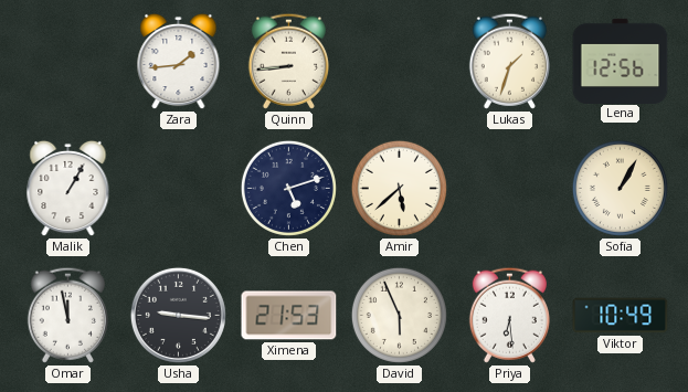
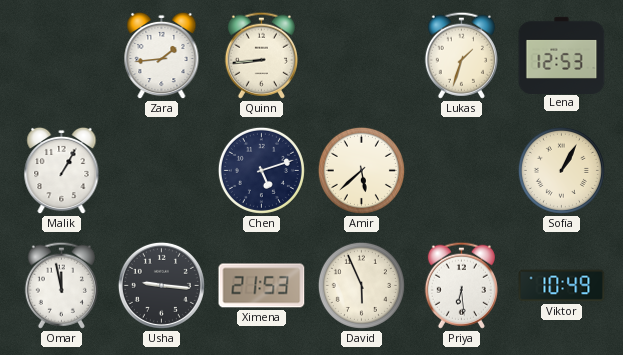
Lena: 12:56 -> 12:53 (562, 55)
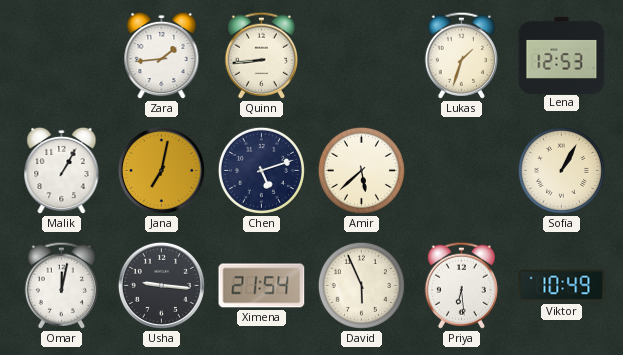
Jana: none -> 7:02 (161, 170)
Omar: 11:58 -> 12:02 (61, 285)
Ximena: 21:53 -> 21:54 (262, 286)
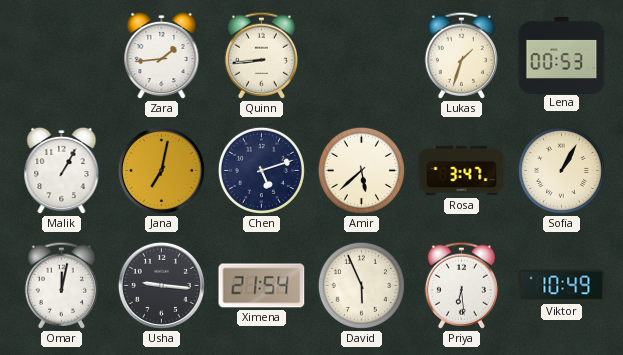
Lena: 12:53 -> 00:53 (562, 55)
Rosa: none -> 3:47 (462, 171)
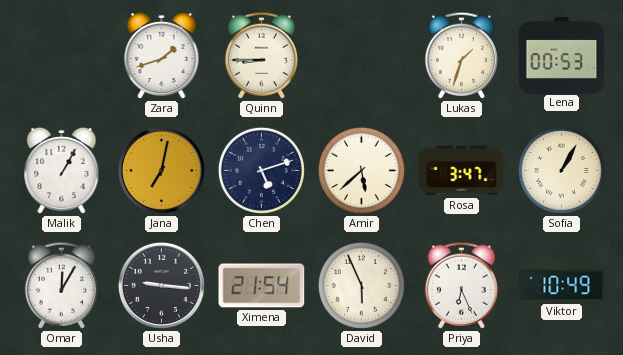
Zara: 1:44 -> 1:42 (162, 56)
Quinn: 8:44 -> 8:45 (261, 55)
Omar: 12:02 -> 12:05 (61, 285)
Priya: 6:29 -> 6:26 (461, 285)
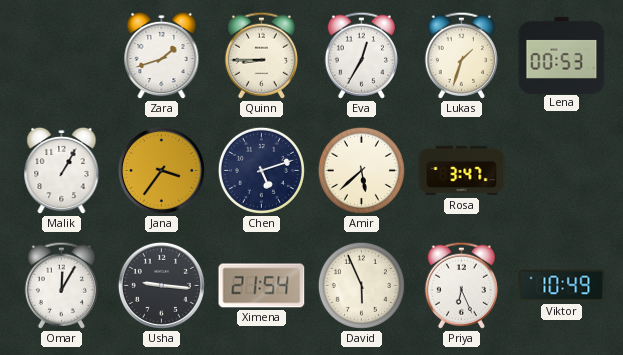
Eva: none -> 12:35 (361, 55)
Jana: 7:02 -> 3:36 (161, 170)
Sofia: 1:05 -> none (561, 170)
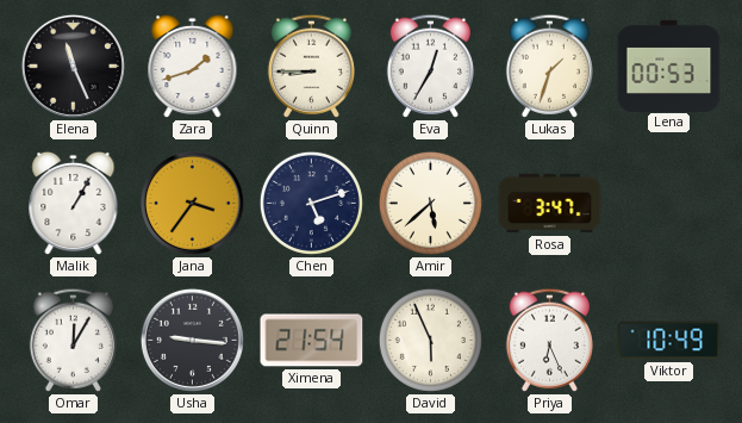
Elena: none -> 11:26 (73, 66)
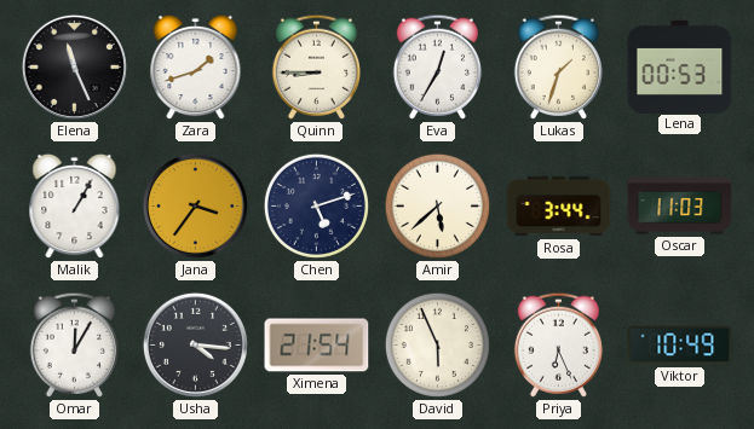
Rosa: 3:47 -> 3:44 (559, 207)
Oscar: none -> 11:03 (680, 207)
Usha: 9:16 -> 4:16 (195, 344)
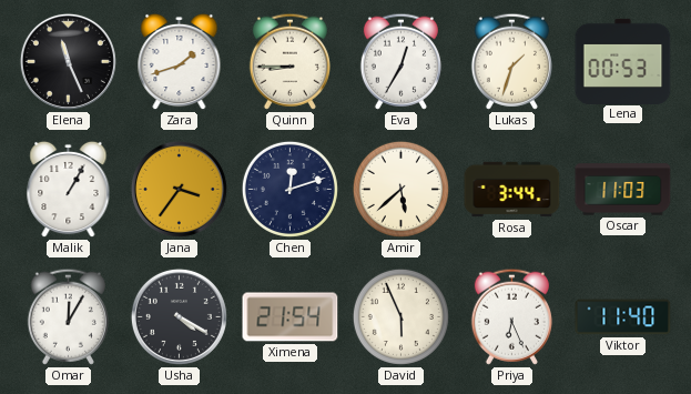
Chen: 5:12 -> 12:12 (289, 189)
Usha: 4:16 -> 4:20 (179, 316)
Viktor: 10:49 -> 11:40 (623, 317)
